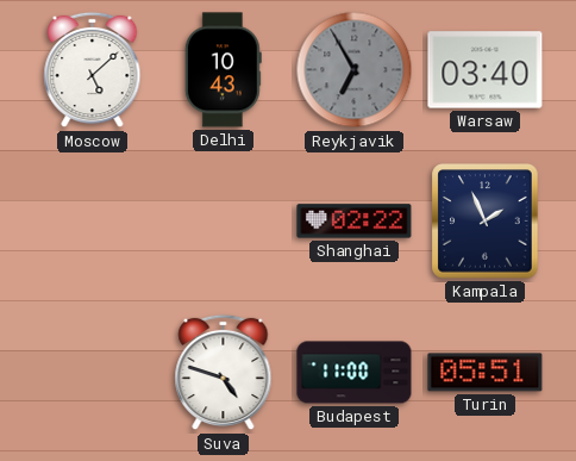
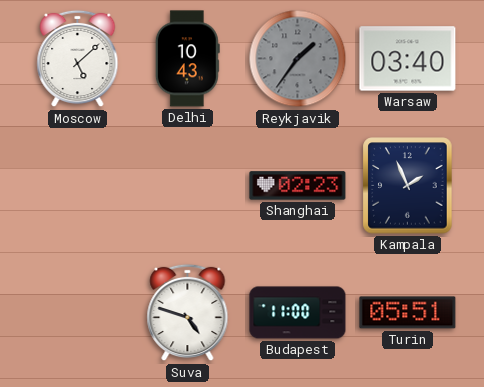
Reykjavik: 6:55 -> 1:36 (298, 59)
Shanghai: 02:22 -> 02:23 (298, 186)
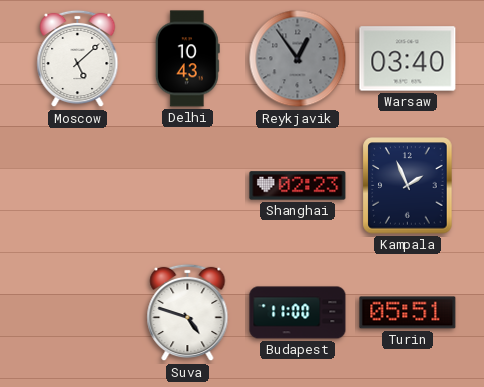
Reykjavik: 1:36 -> 12:54 (298, 59)
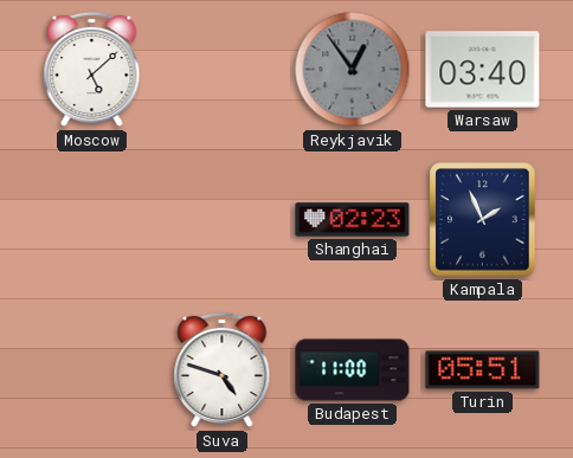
Delhi: 10:43 -> none (187, 59)
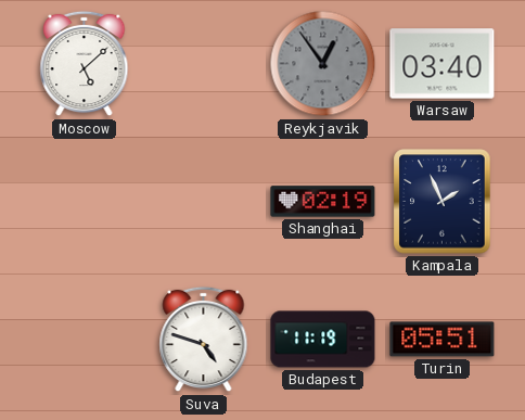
Shanghai: 02:23 -> 02:19 (323, 202)
Budapest: 11:00 -> 11:19 (323, 340)
